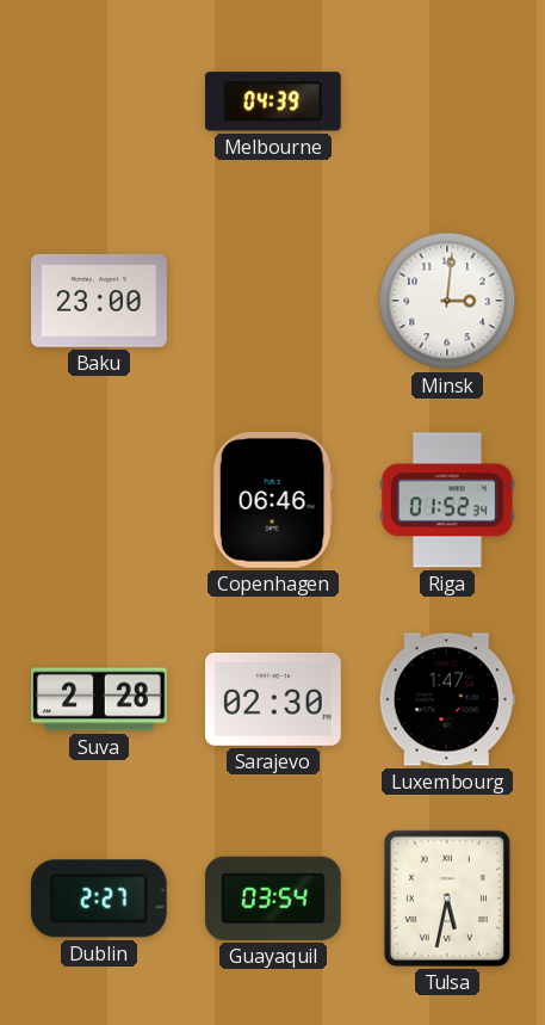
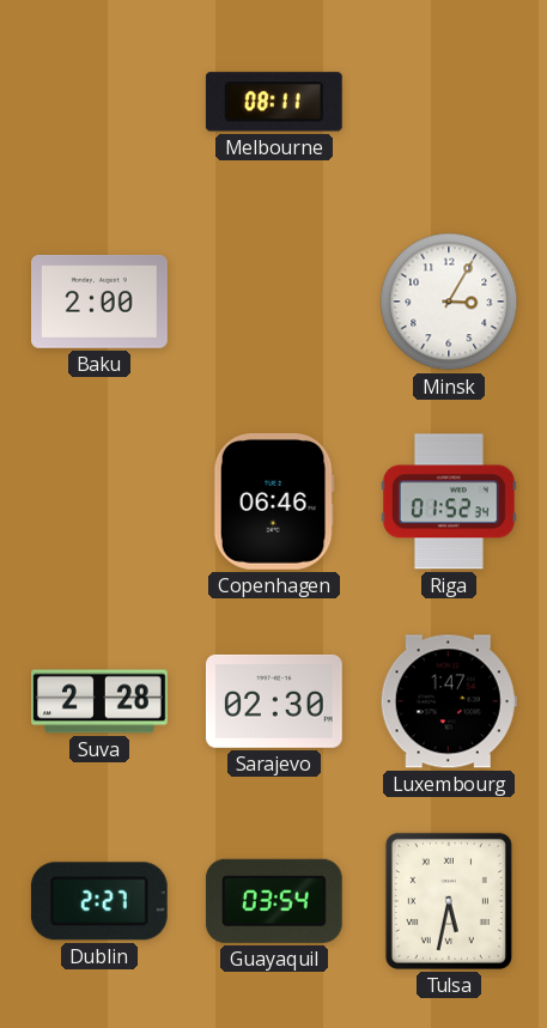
Melbourne: 04:39 -> 08:11 (274, 102)
Baku: 23:00 -> 2:00 (101, 302)
Minsk: 3:01 -> 3:05 (449, 302)
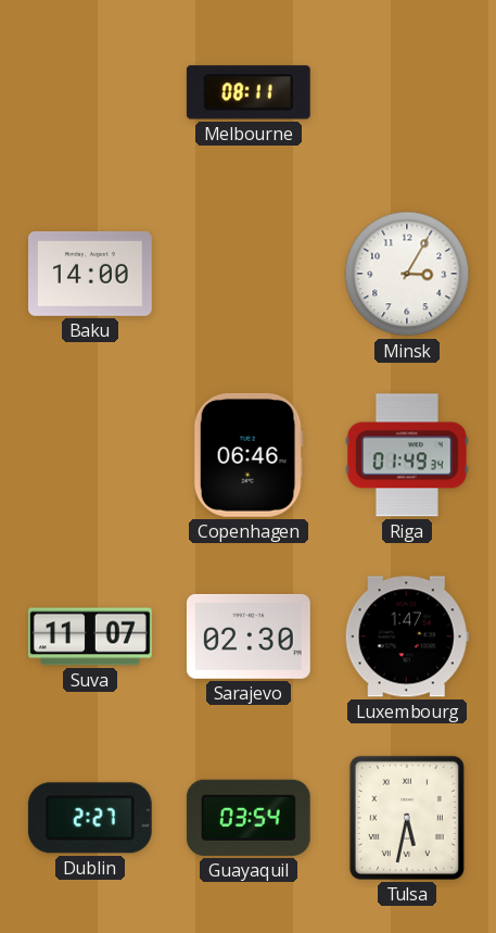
Baku: 2:00 -> 14:00 (91, 274)
Riga: 01:52 -> 01:49 (407, 455)
Suva: 2:28 -> 11:07 (91, 636)
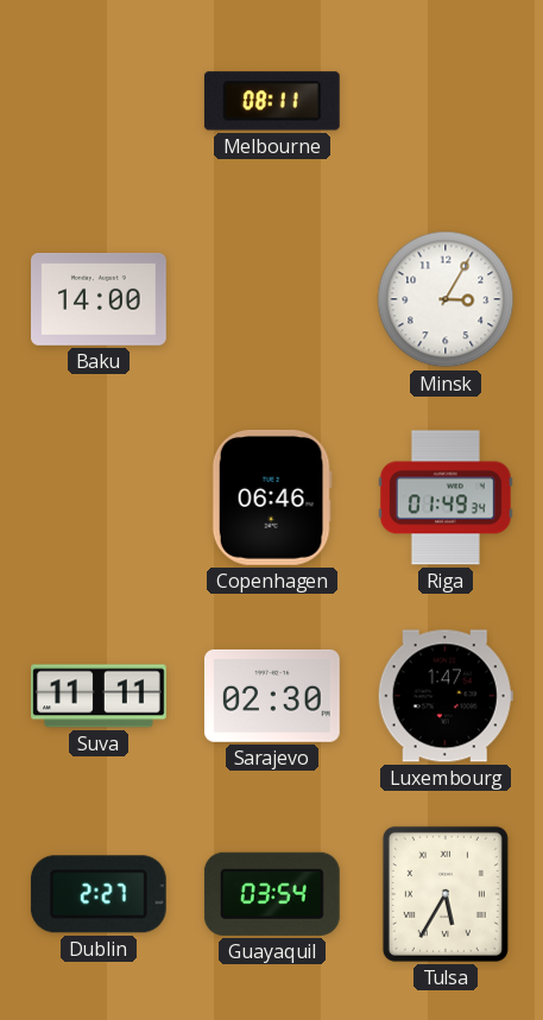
Suva: 11:07 -> 11:11 (100, 696)
Tulsa: 5:32 -> 5:35 (446, 894)
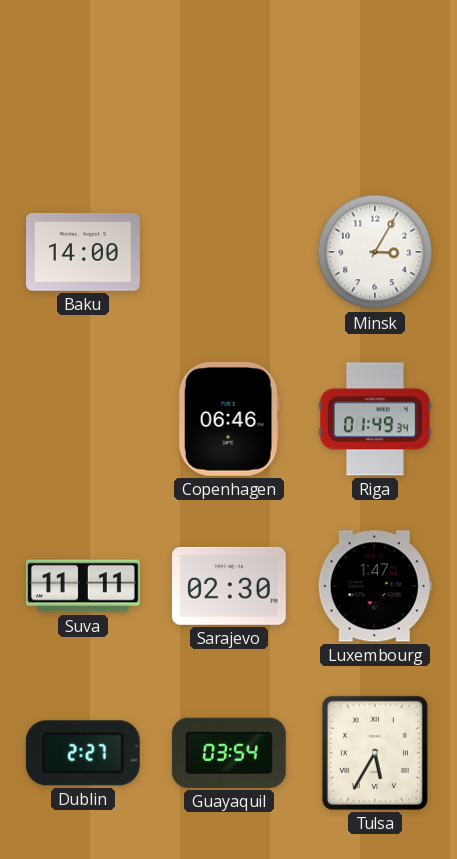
Melbourne: 08:11 -> none (272, 101)
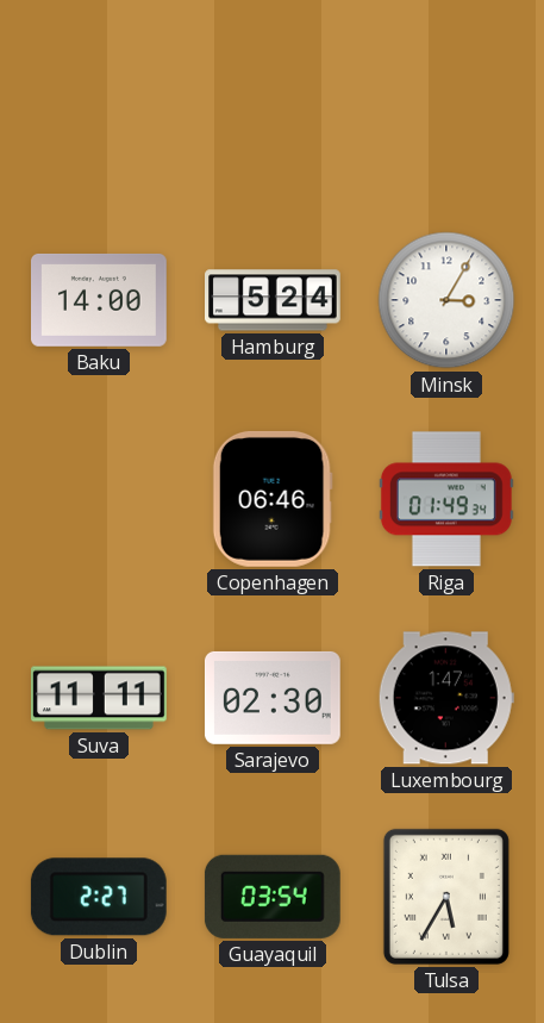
Hamburg: none -> 5:24 (274, 300)
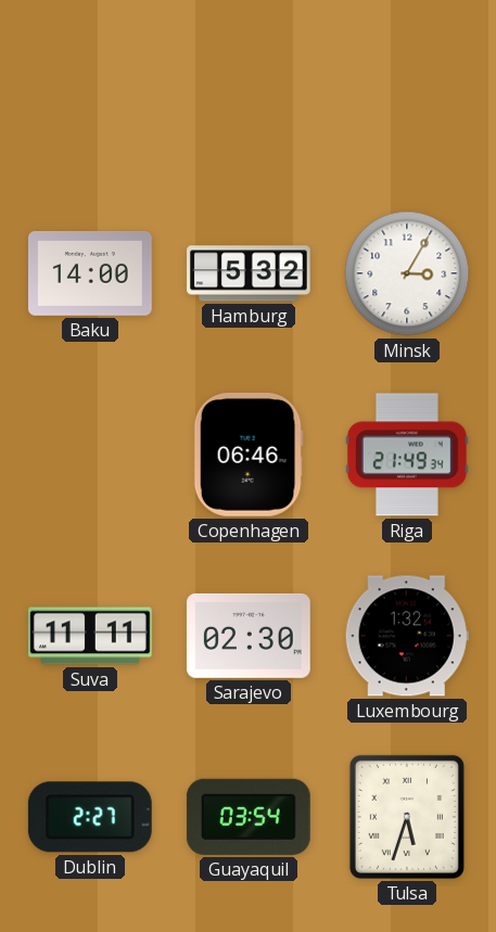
Hamburg: 5:24 -> 5:32 (250, 273)
Riga: 01:49 -> 21:49 (407, 455)
Luxembourg: 1:47 -> 1:32 (407, 636)
Tulsa: 5:35 -> 5:33 (407, 817)
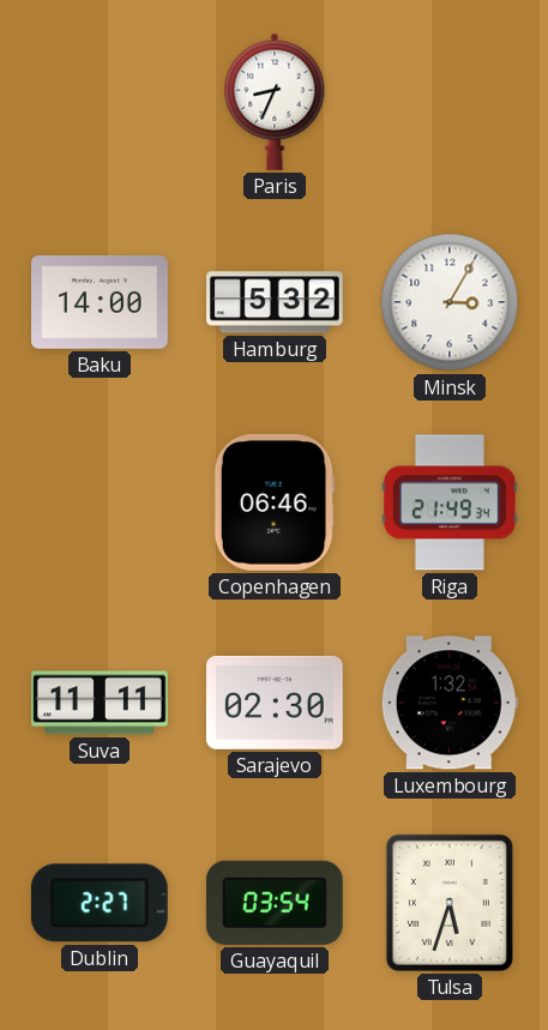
Paris: none -> 8:34 (275, 102)
